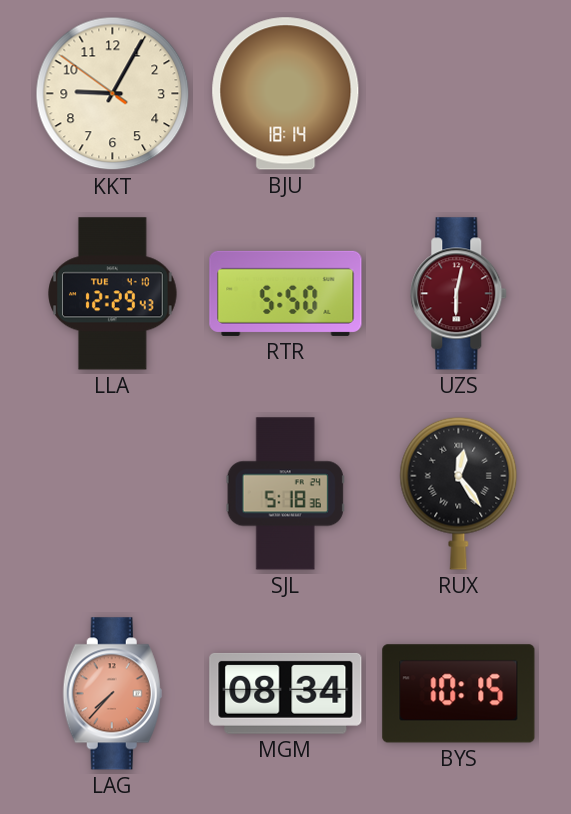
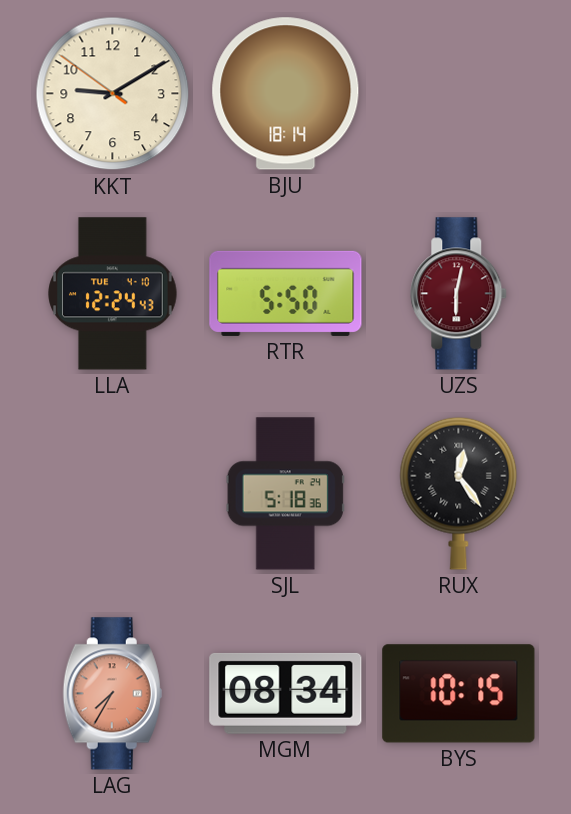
KKT: 9:04 -> 9:09 (113, 94)
LLA: 12:29 -> 12:24 (113, 294)
LAG: 7:37 -> 7:35 (112, 694)
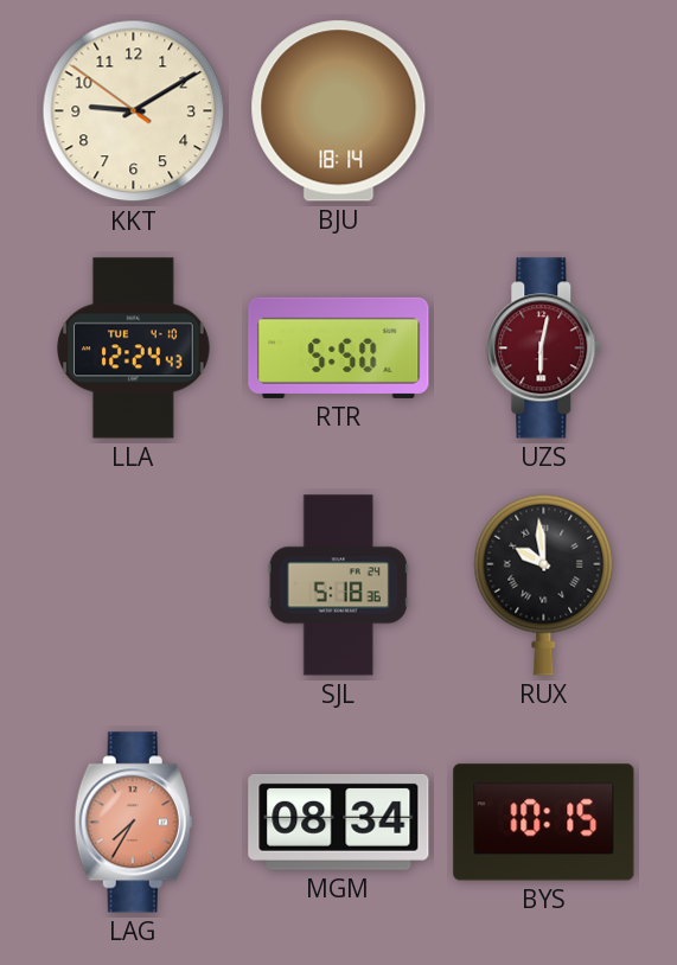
RUX: 12:24 -> 9:59 (544, 584)
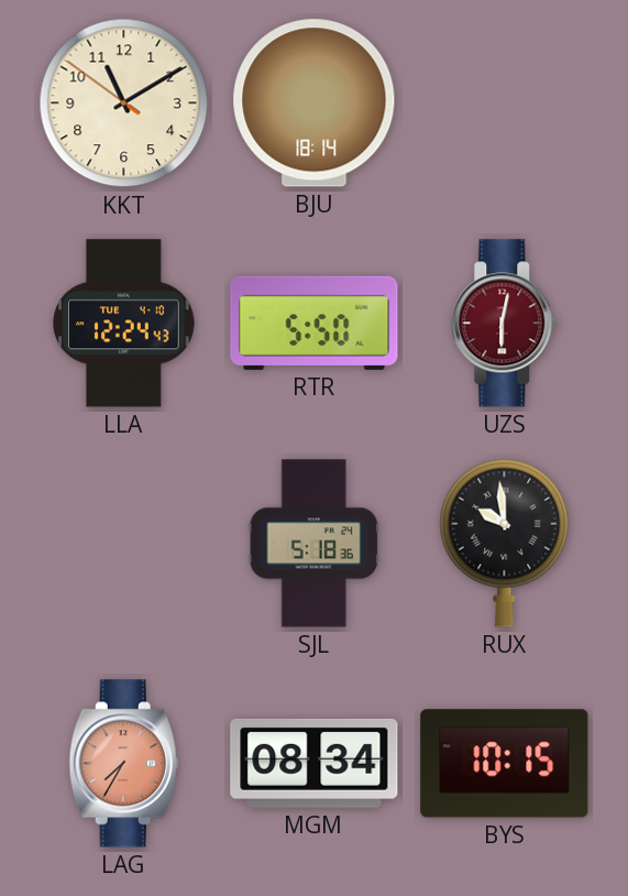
KKT: 9:09 -> 11:09 (124, 103)
